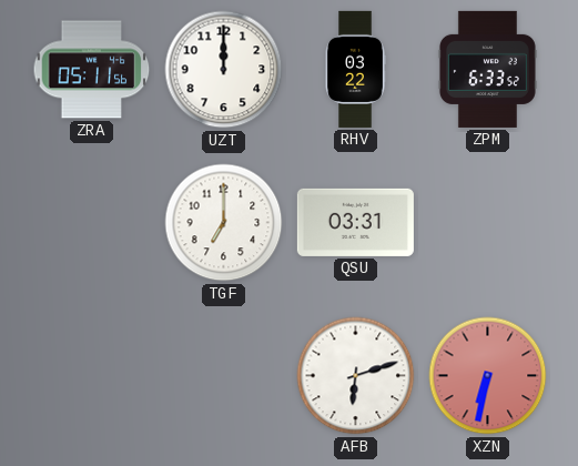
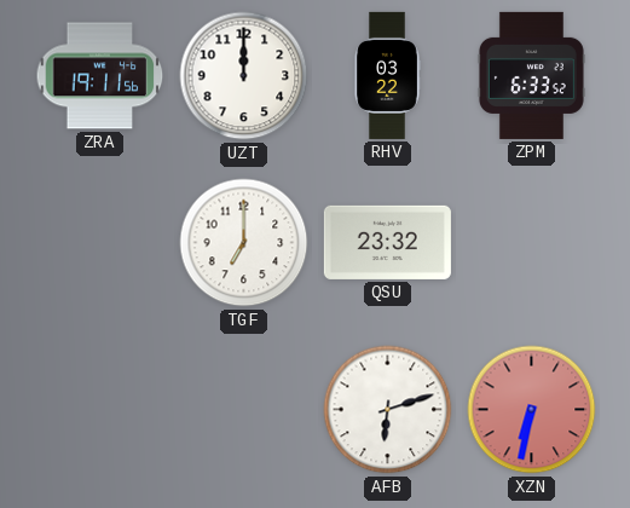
ZRA: 05:11 -> 19:11 (100, 76)
QSU: 03:31 -> 23:32 (387, 242)
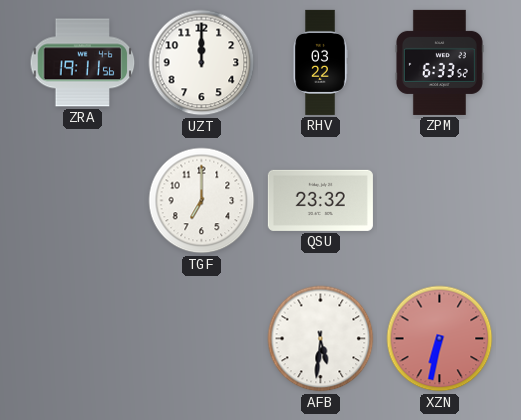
AFB: 6:12 -> 5:31 (321, 339)
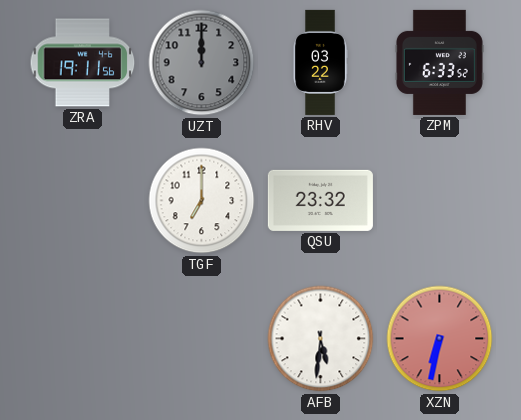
UZT dial: white -> grey (202, 63)
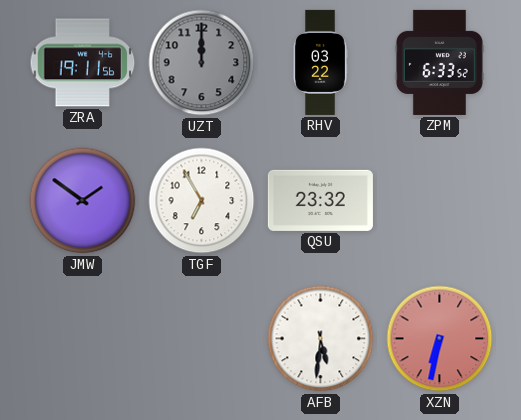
JMW: none -> 1:51 (83, 201)
TGF: 7:00 -> 6:55 (202, 201)
